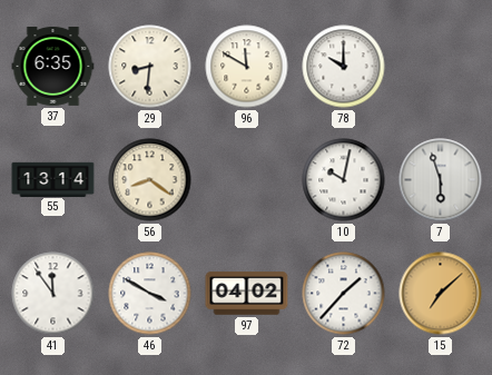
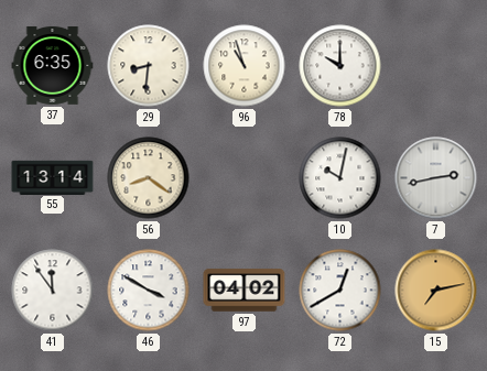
96: 11:50 -> 10:57 (245, 66)
7: 5:57 -> 2:43 (436, 178)
72: 1:37 -> 12:40 (340, 291)
15: 7:08 -> 7:13 (436, 291)
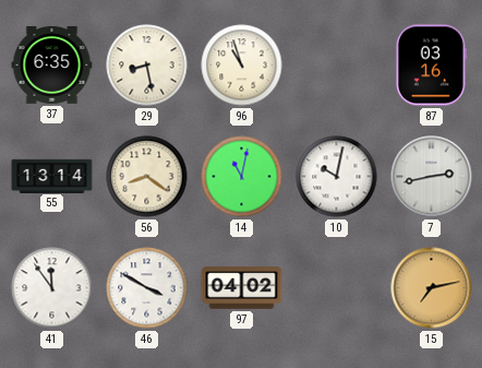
29: 8:31 -> 8:28 (147, 66)
78: 10:00 -> none (340, 66)
87: none -> 03:16 (431, 66)
14: none -> 11:02 (242, 177)
72: 12:40 -> none (340, 291)
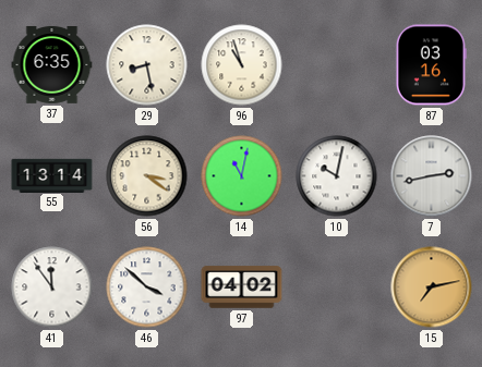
56: 8:21 -> 3:21 (147, 176)
46: 3:50 -> 3:52 (147, 288)
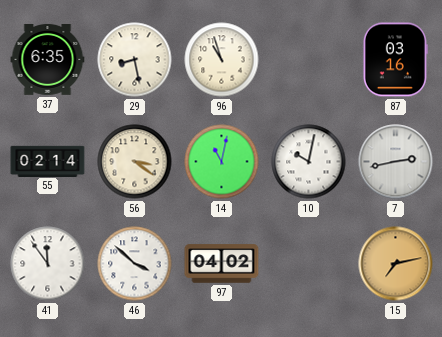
55: 13:14 -> 02:14 (48, 161)
